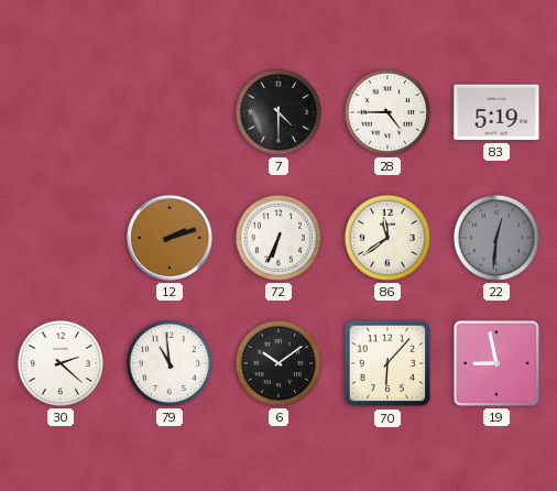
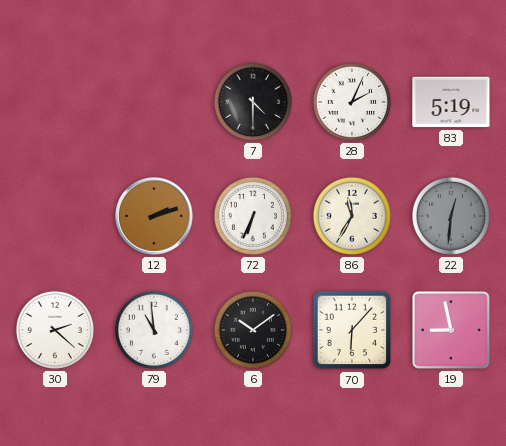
28: 4:45 -> 2:04 (352, 102)
86: 11:39 -> 11:35 (352, 216)
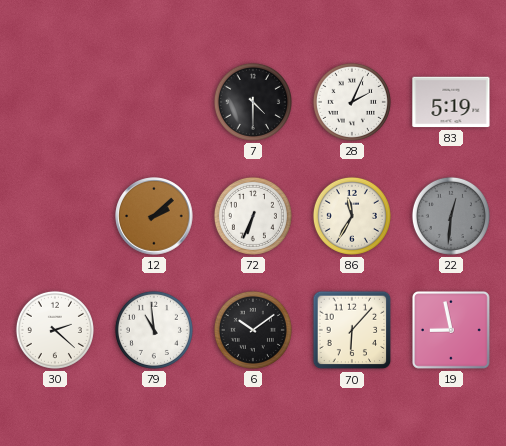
12: 2:12 -> 2:08 (154, 216)
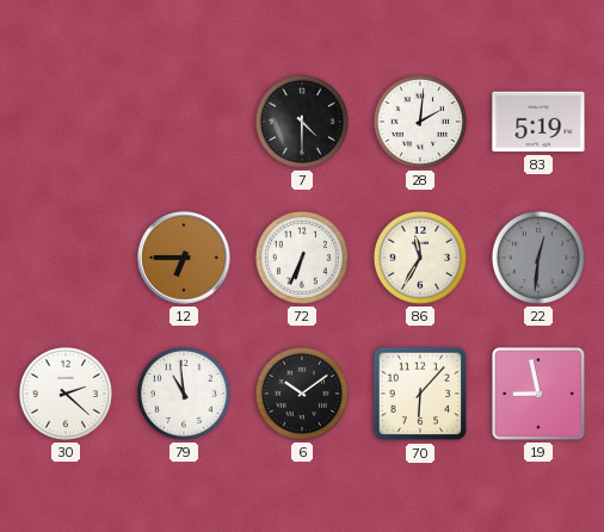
28: 2:04 -> 2:01 (420, 122)
12: 2:08 -> 6:45 (184, 258)
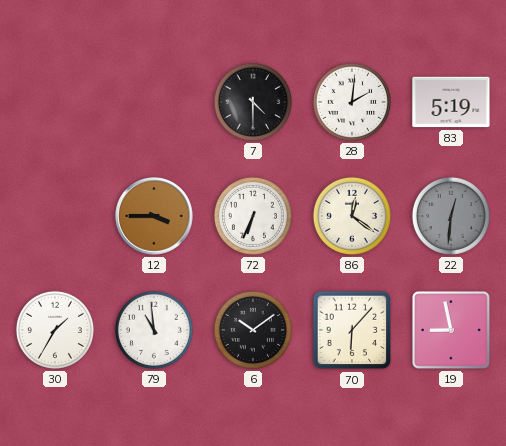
12: 6:45 -> 3:45 (154, 216)
86: 11:35 -> 12:21 (352, 216)
30: 2:22 -> 1:35 (55, 330)
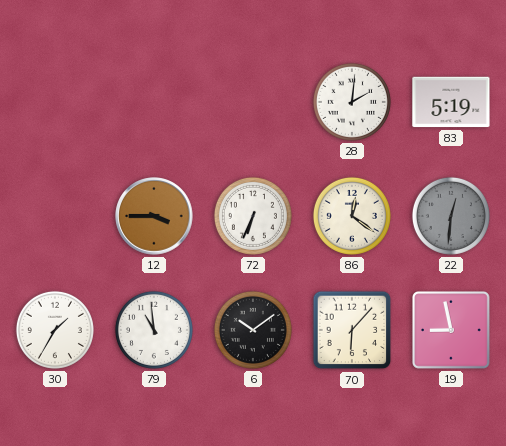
7: 4:30 -> none (253, 102)
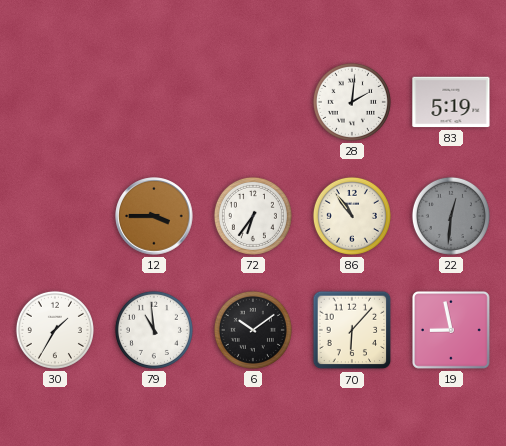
72: 6:34 -> 6:36 (253, 216)
86: 12:21 -> 10:54 (352, 216)
